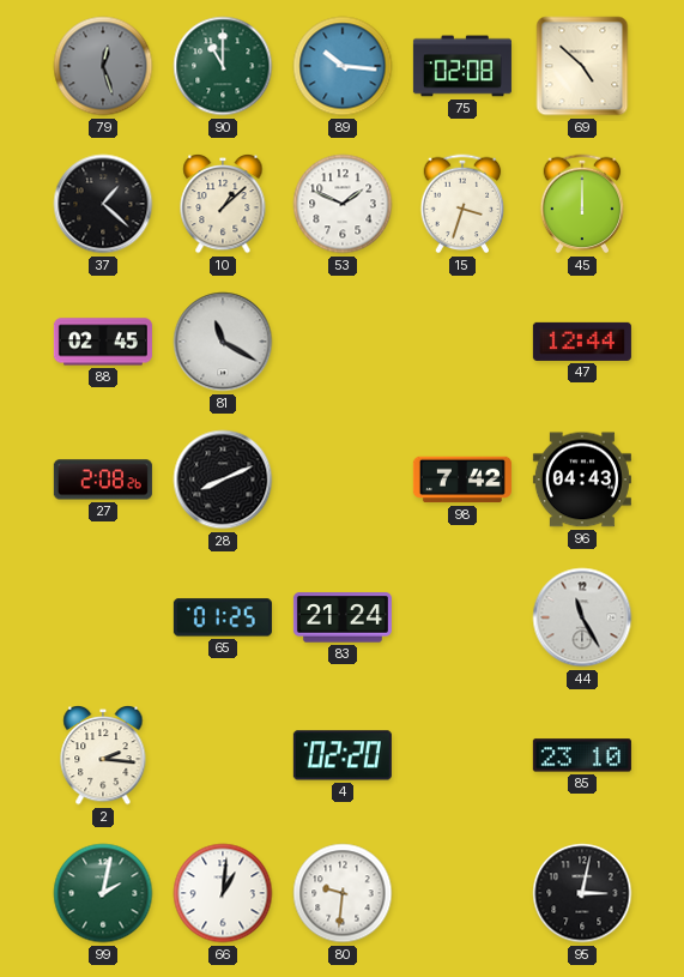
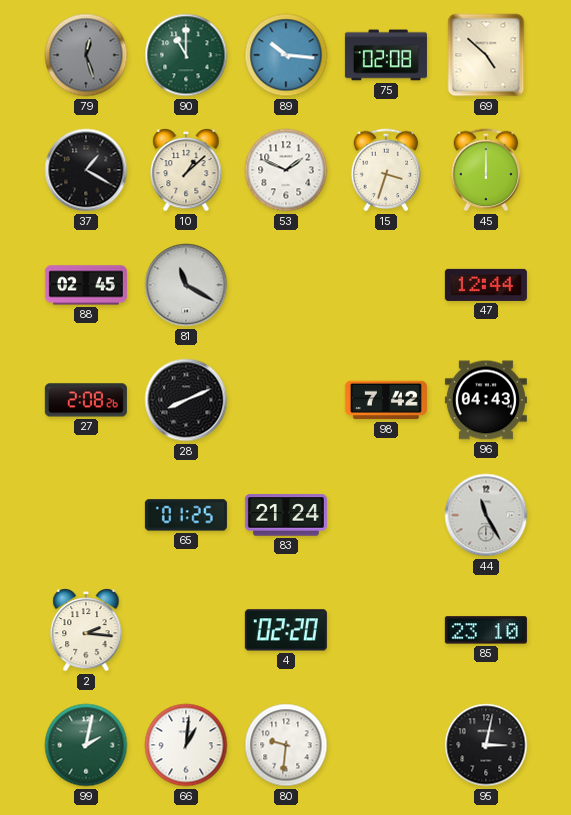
37: 1:22 -> 1:20 (86, 170)
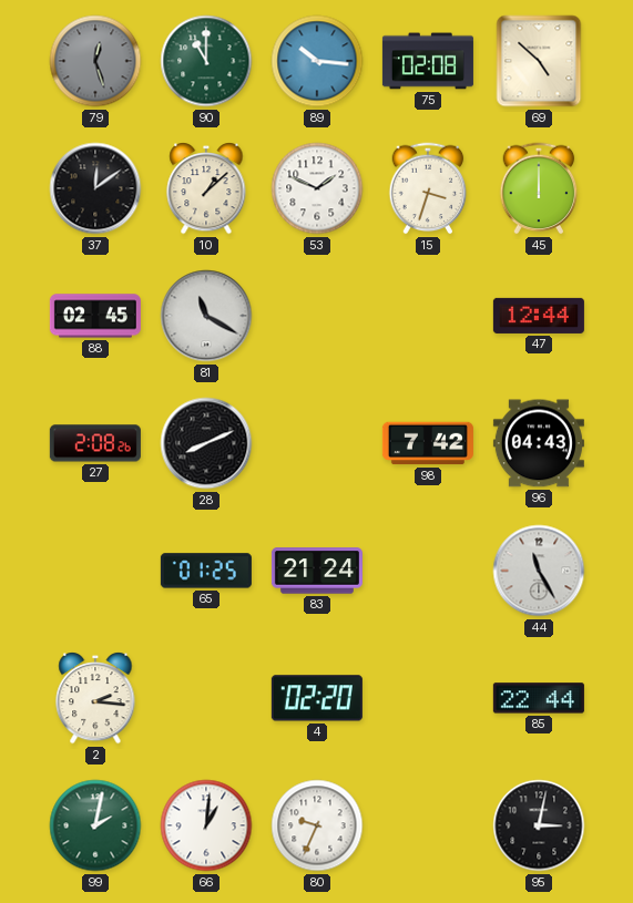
37: 1:20 -> 12:09 (95, 188)
85: 23:10 -> 22:44 (539, 698)
80: 9:31 -> 9:34 (317, 825)
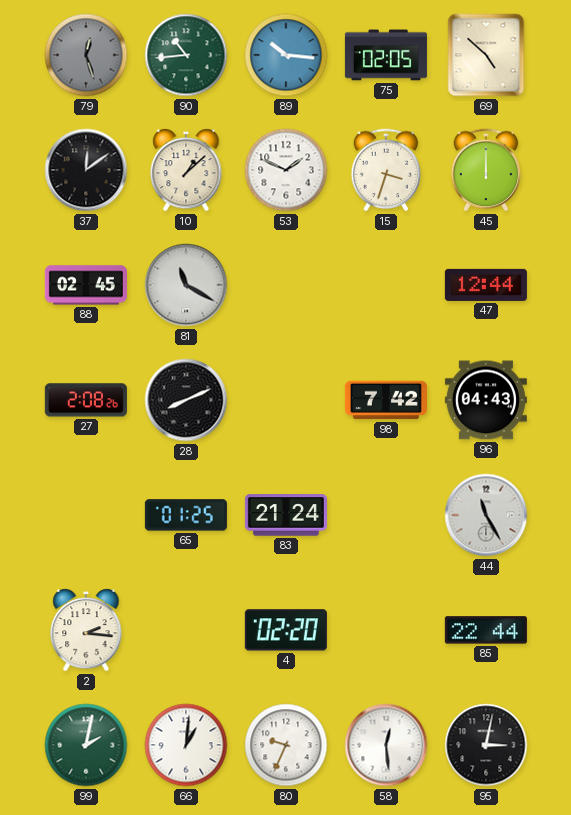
90: 11:00 -> 10:44 (186, 55)
75: 02:08 -> 02:05 (386, 55)
58: none -> 12:29 (386, 745)
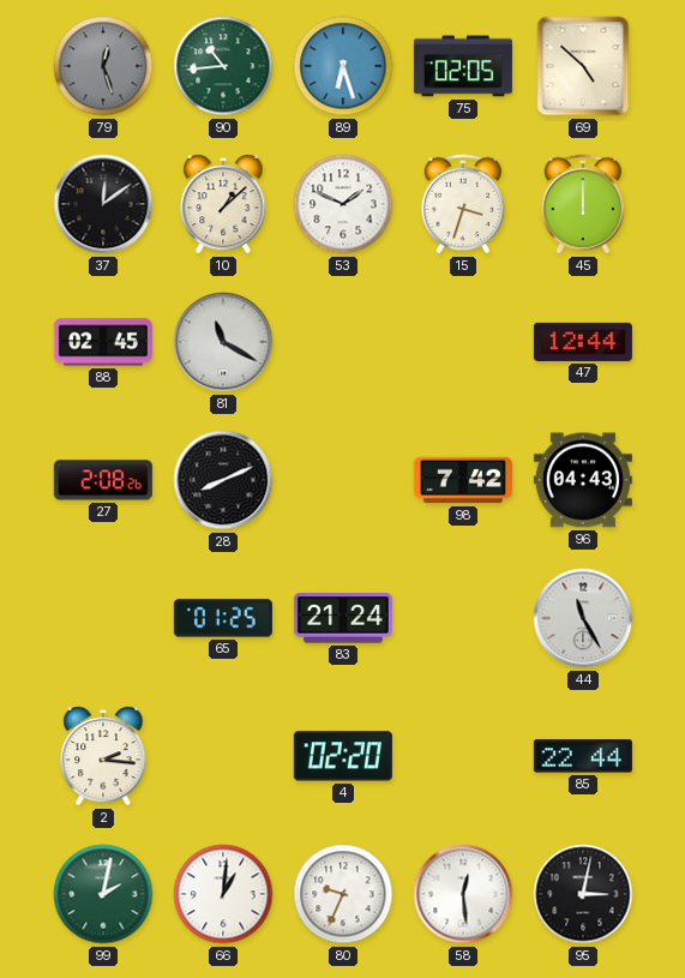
89: 10:16 -> 6:27 (343, 66)
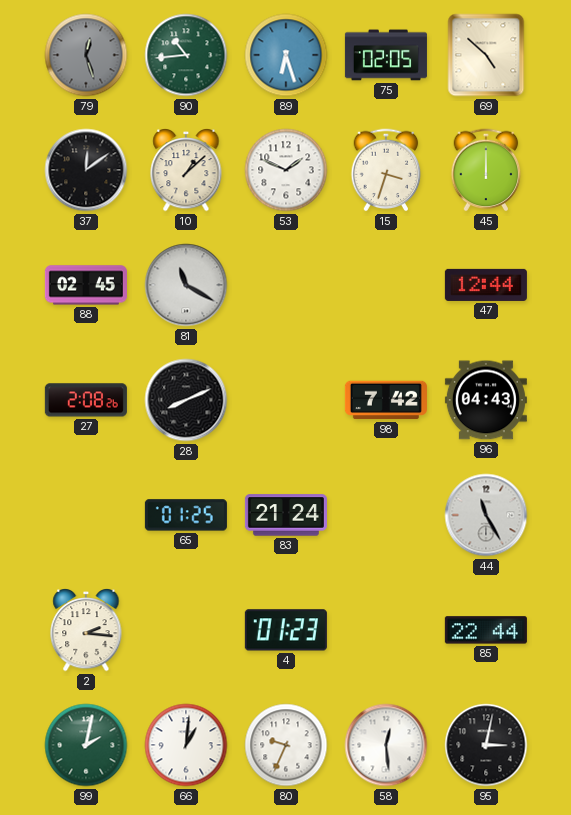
4: 02:20 -> 01:23 (286, 630)
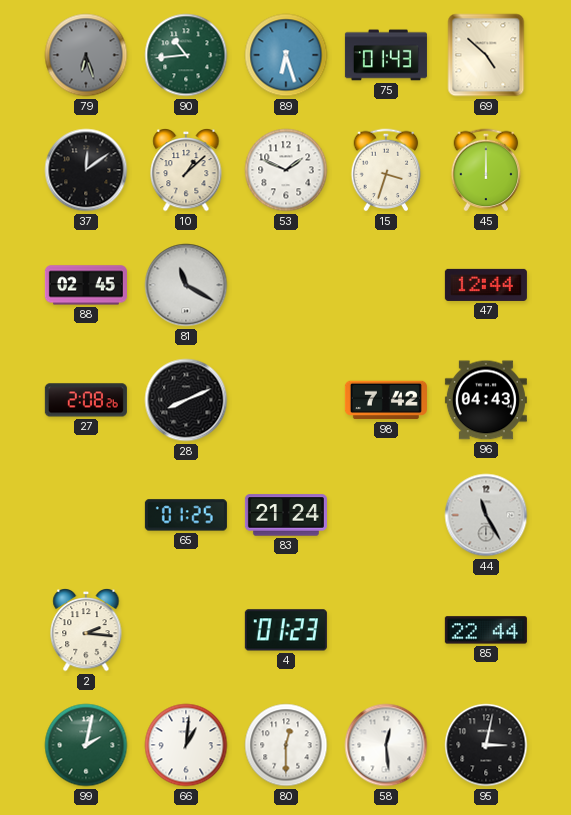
79: 12:27 -> 6:27 (86, 55)
75: 02:05 -> 01:43 (386, 55)
80: 9:34 -> 12:30 (286, 745)
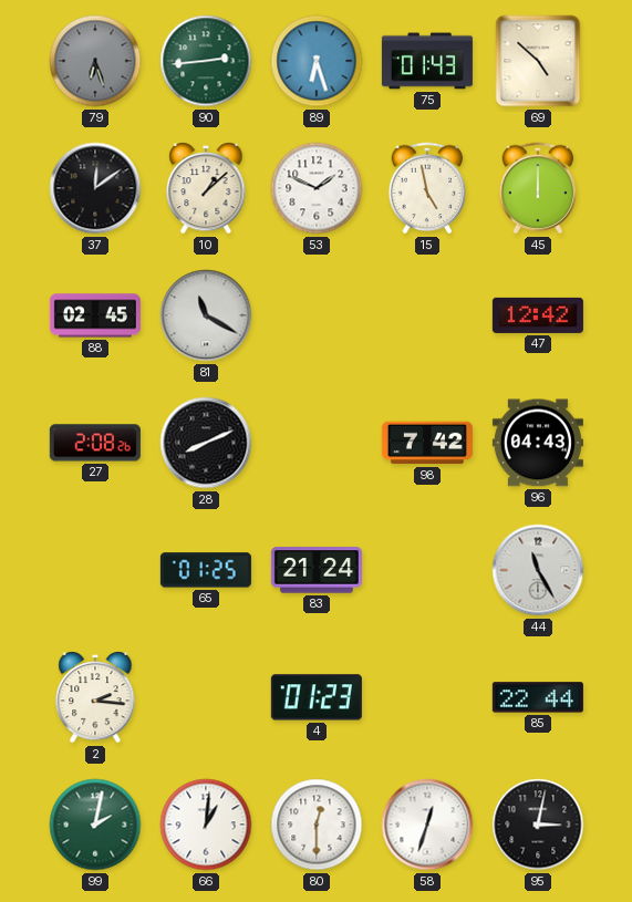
90: 10:44 -> 2:44 (206, 61)
15: 3:33 -> 4:58 (427, 188)
47: 12:44 -> 12:42 (538, 315)
58: 12:29 -> 12:33 (427, 825)
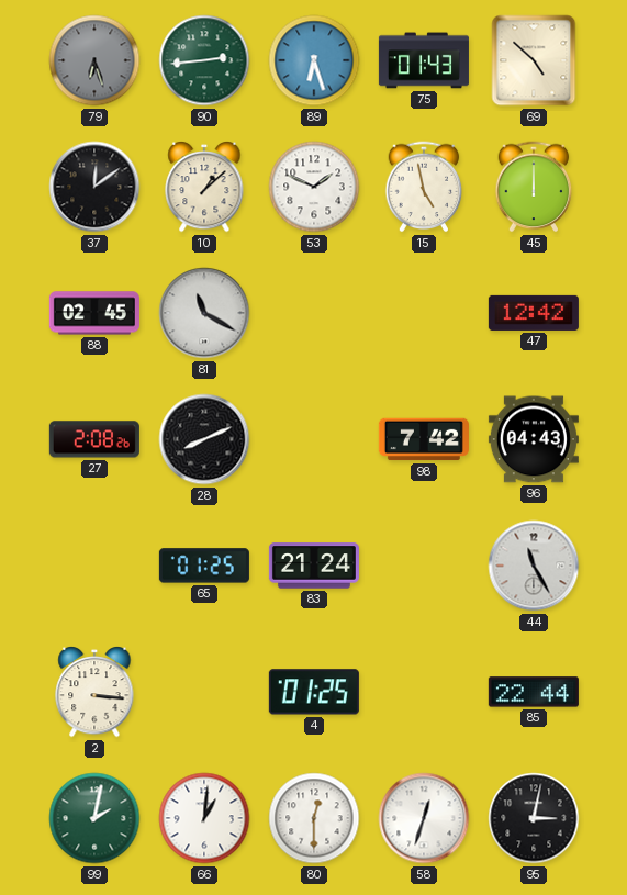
2: 2:16 -> 3:16 (94, 692)
4: 01:23 -> 01:25 (314, 692)
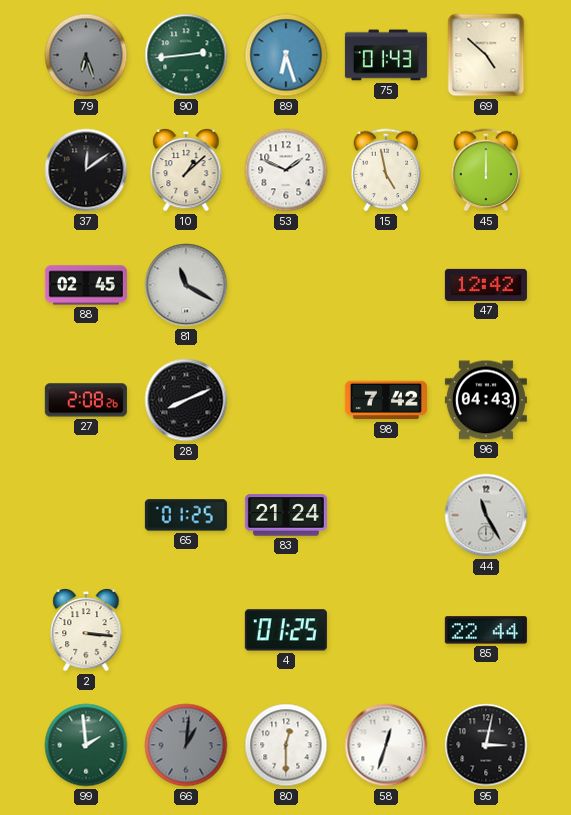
99: 2:02 -> 1:59 (86, 745)
66 dial: white -> grey (186, 745)
